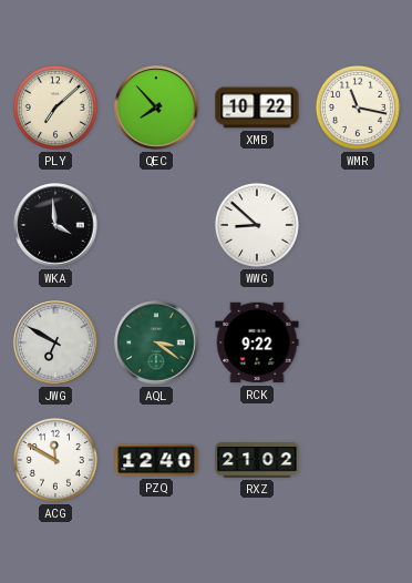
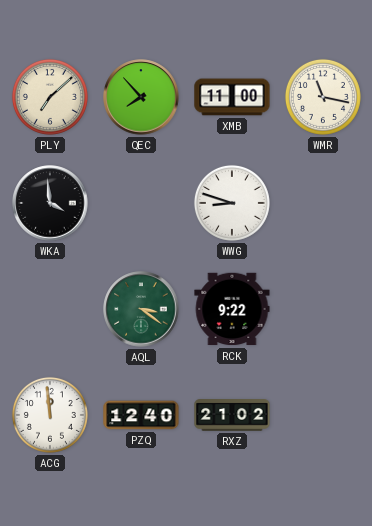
XMB: 10:22 -> 11:00 (232, 97)
WWG: 8:52 -> 8:48 (232, 203)
JWG: 6:50 -> none (55, 342)
ACG: 11:50 -> 11:59 (50, 415)
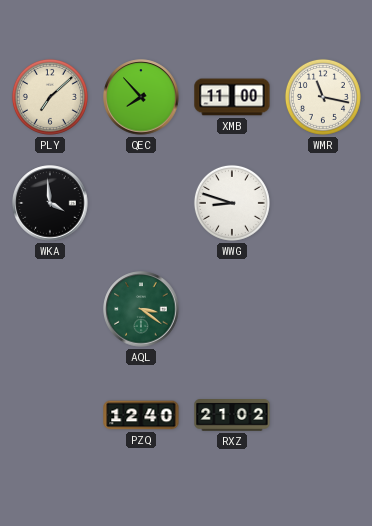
RCK: 9:22 -> none (232, 309)
ACG: 11:59 -> none (50, 415)
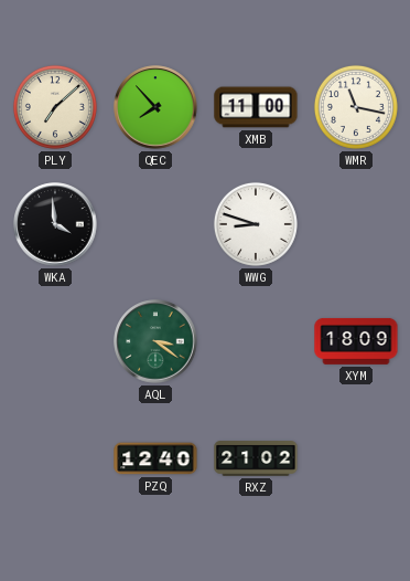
XYM: none -> 18:09 (356, 341)
